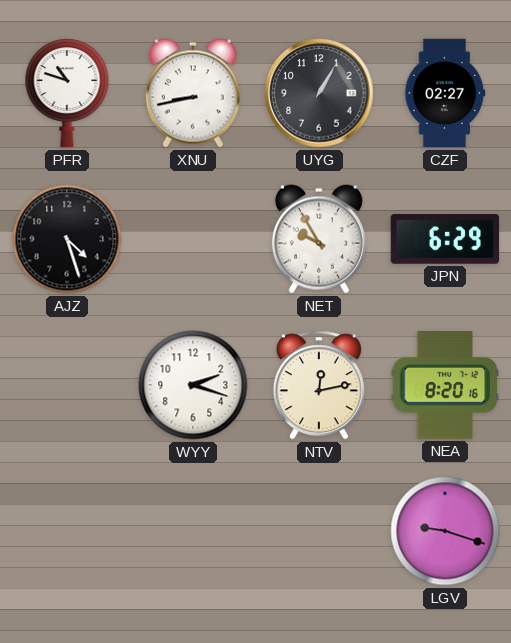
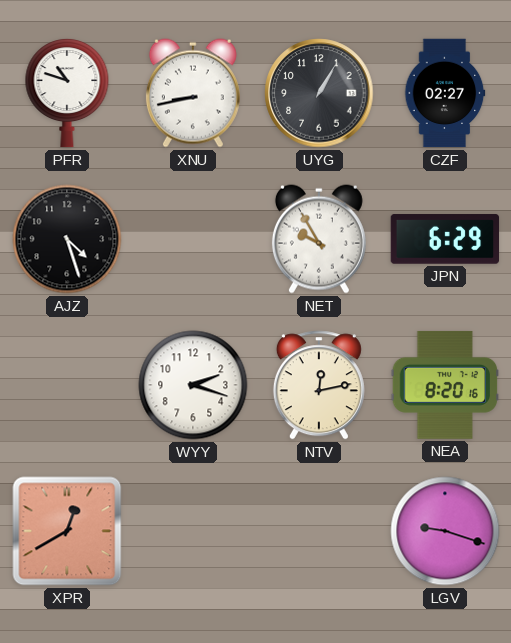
XPR: none -> 12:40 (67, 531)
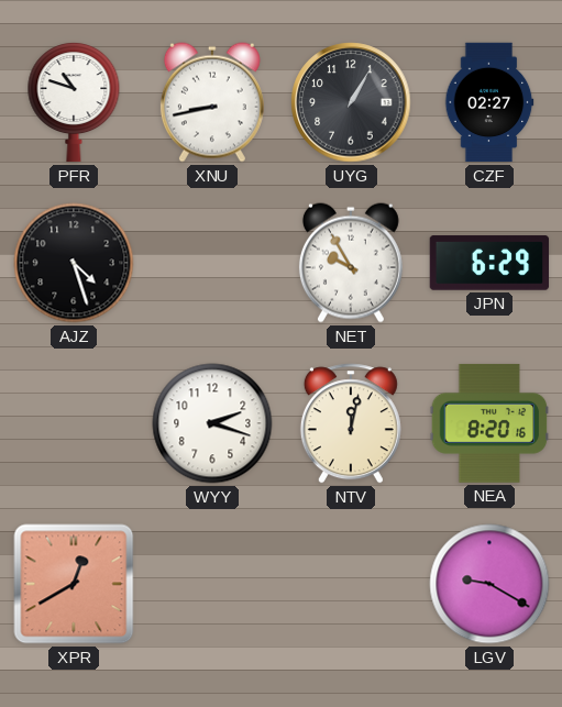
NTV: 12:13 -> 12:02 (351, 423)
LGV: 9:18 -> 9:20 (489, 584)
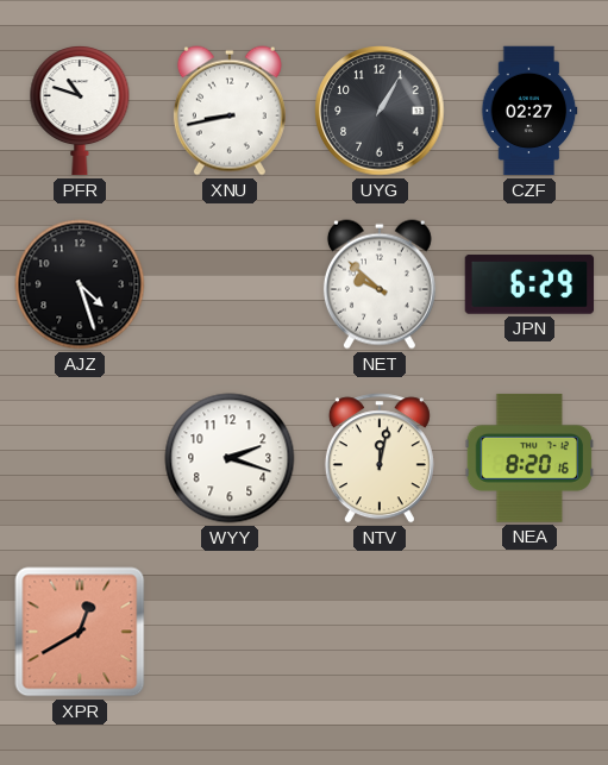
NET: 9:55 -> 9:52 (380, 284)
LGV: 9:20 -> none (489, 584)
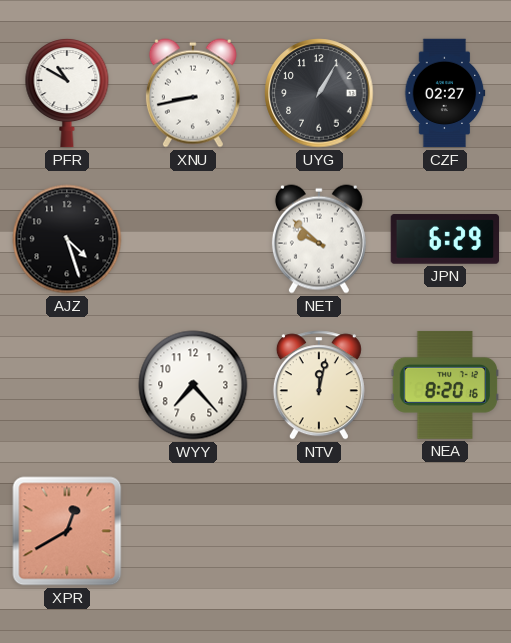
PFR: 10:48 -> 10:50 (67, 93)
WYY: 2:18 -> 7:23 (193, 385)
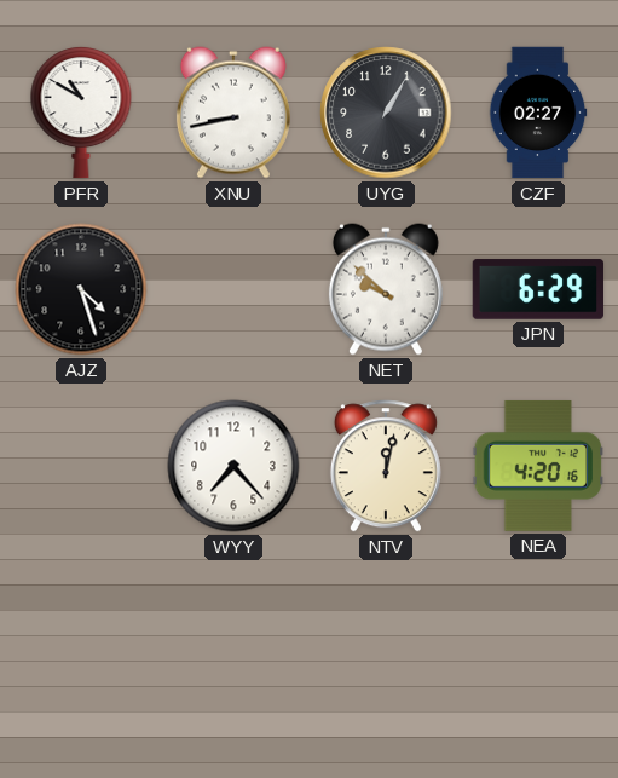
NEA: 8:20 -> 4:20 (538, 466)
XPR: 12:40 -> none (67, 531)
